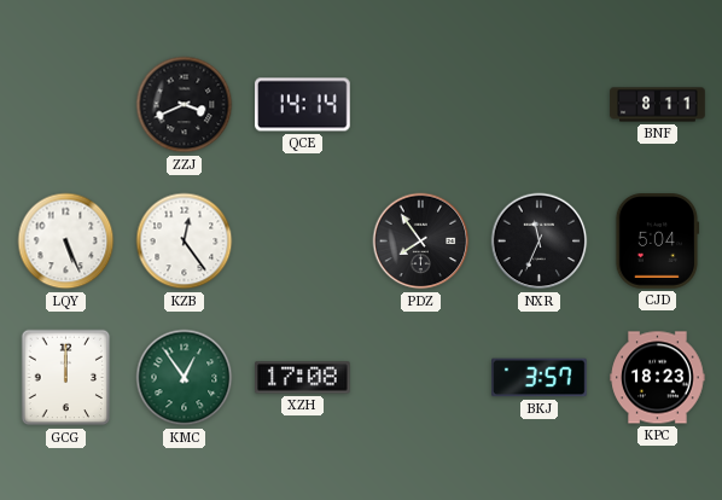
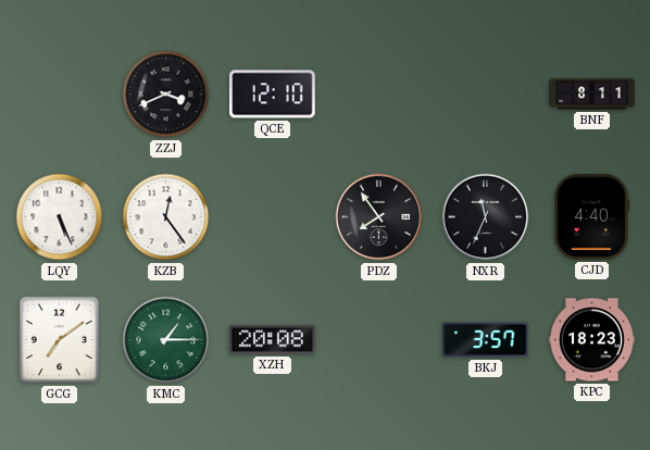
QCE: 14:14 -> 12:10 (273, 95)
CJD: 5:04 -> 4:40 (591, 217)
GCG: 12:00 -> 7:09 (60, 340)
KMC: 12:54 -> 1:15 (166, 340)
XZH: 17:08 -> 20:08 (273, 340)
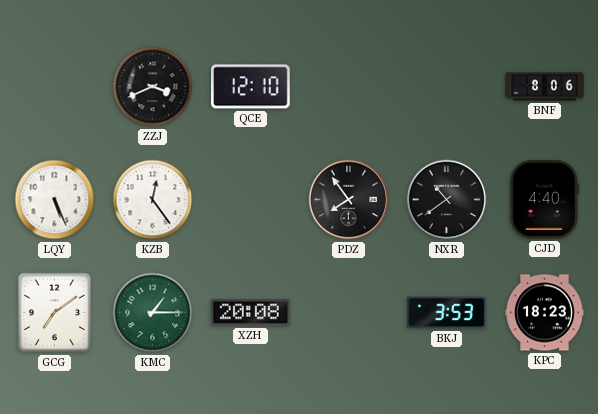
BNF: 8:11 -> 8:06 (545, 87)
NXR: 11:34 -> 10:39 (447, 200)
BKJ: 3:57 -> 3:53 (447, 313)
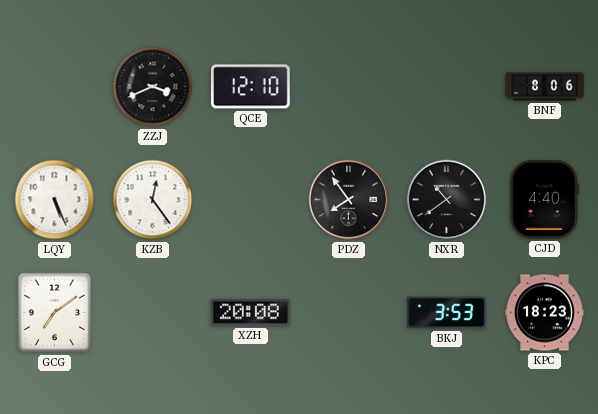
KMC: 1:15 -> none (153, 313)
